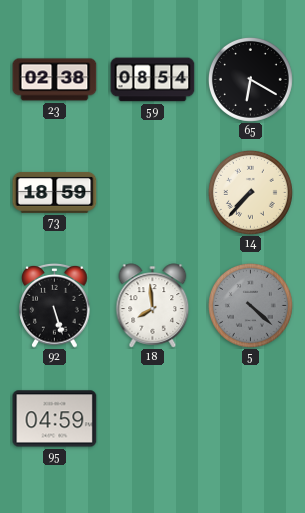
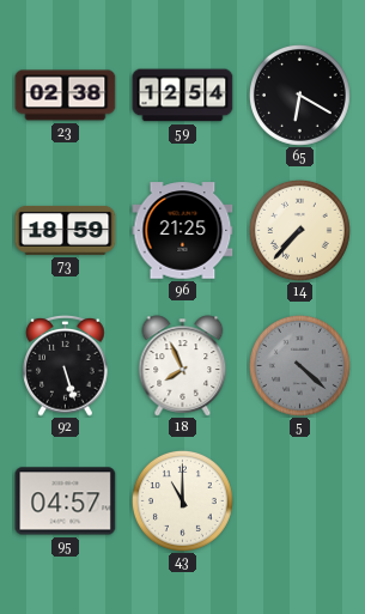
59: 08:54 -> 12:54 (183, 96)
96: none -> 21:25 (183, 231)
18: 7:59 -> 7:56 (183, 366)
95: 04:59 -> 04:57 (66, 501)
43: none -> 11:00 (182, 500)
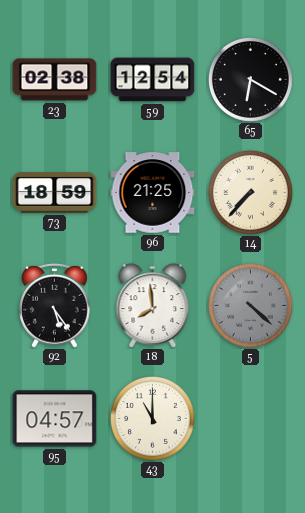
92: 5:27 -> 5:24 (55, 305)
18: 7:56 -> 7:59 (153, 306)
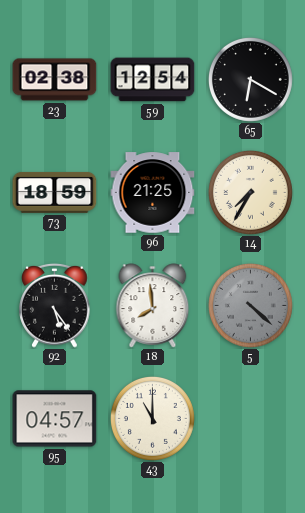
14: 7:37 -> 7:35 (250, 192)
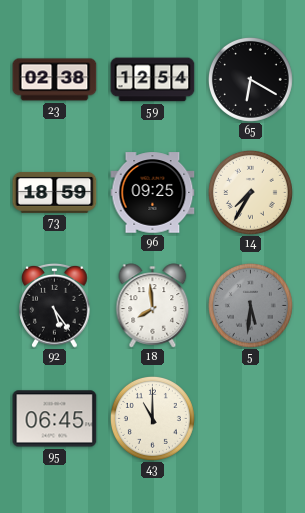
96: 21:25 -> 09:25 (153, 193)
5: 4:22 -> 5:31 (250, 305)
95: 04:57 -> 06:45 (55, 419)
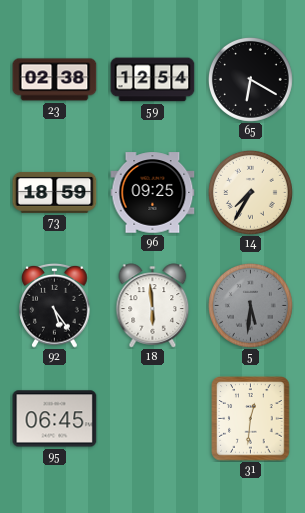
18: 7:59 -> 5:59 (153, 306)
43: 11:00 -> none (152, 418)
31: none -> 12:31 (251, 419)
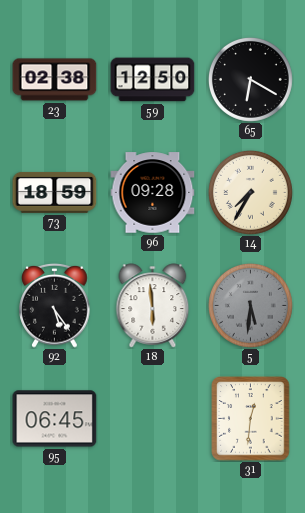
59: 12:54 -> 12:50 (153, 80)
96: 09:25 -> 09:28 (153, 193)
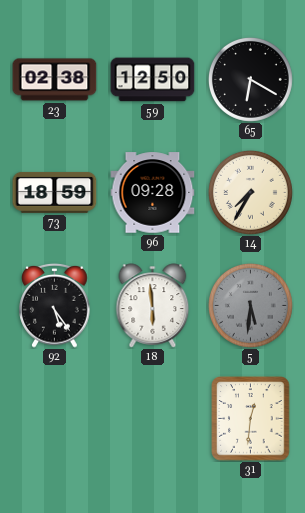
95: 06:45 -> none (55, 419)
